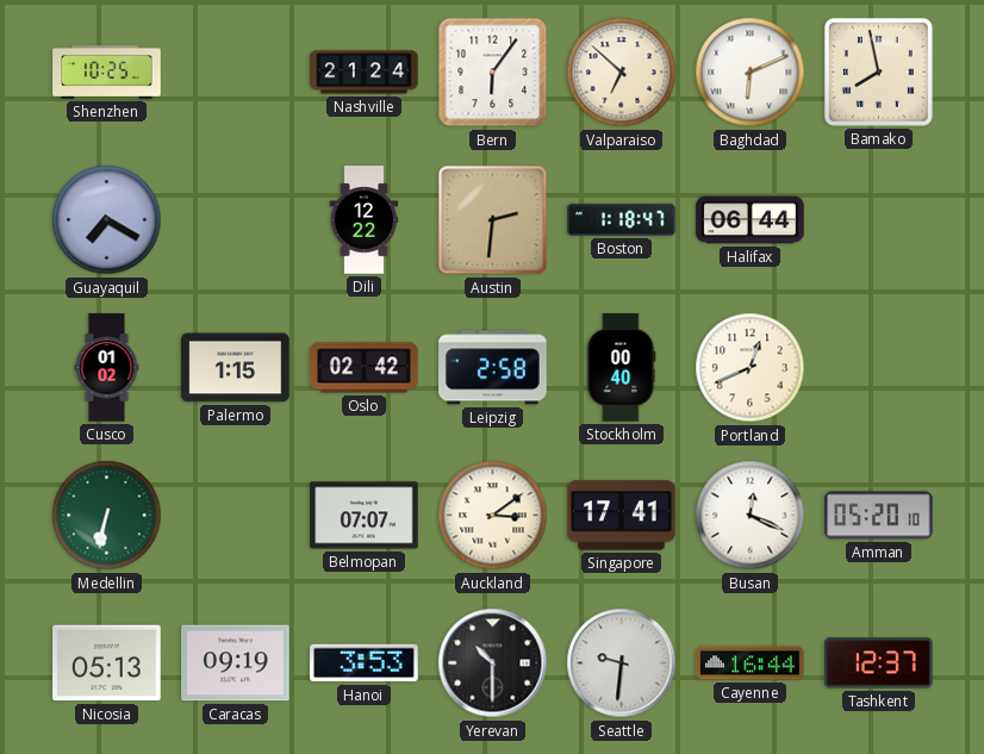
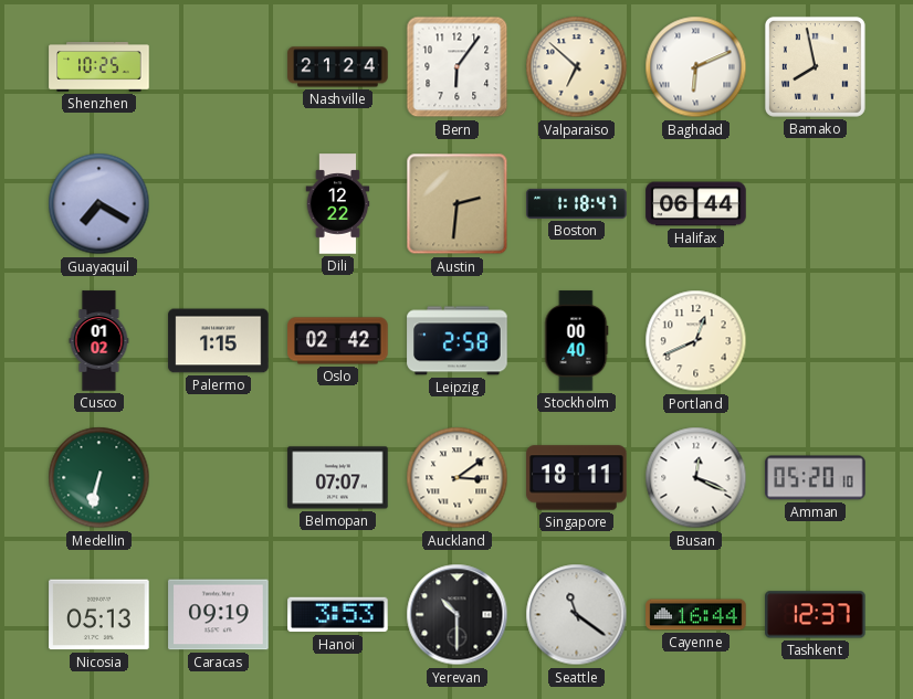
Singapore: 17:41 -> 18:11 (577, 478)
Seattle: 9:31 -> 11:21 (577, 615)
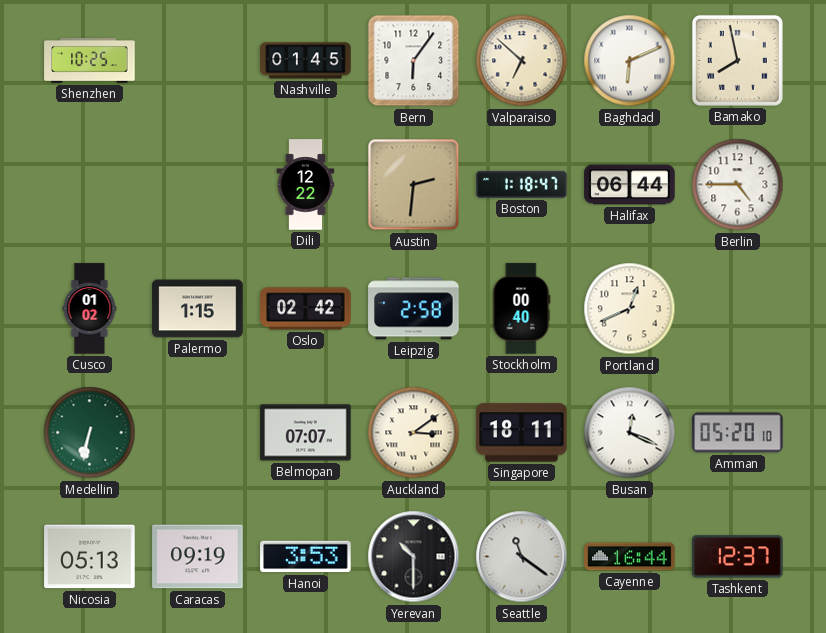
Nashville: 21:24 -> 01:45 (306, 61)
Guayaquil: 7:20 -> none (99, 204)
Berlin: none -> 4:45 (738, 185)
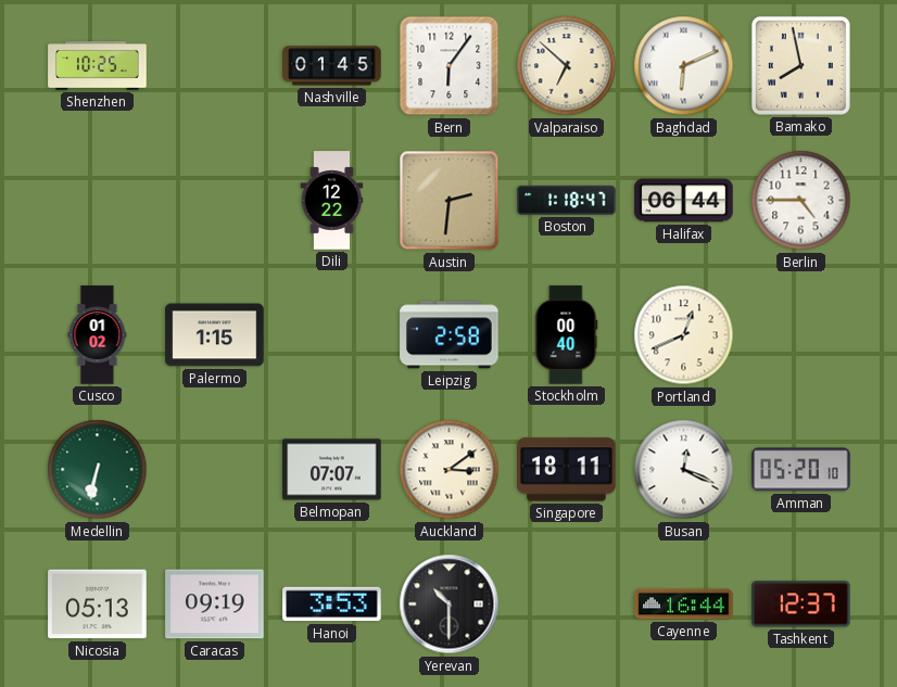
Oslo: 02:42 -> none (306, 309)
Seattle: 11:21 -> none (522, 557)
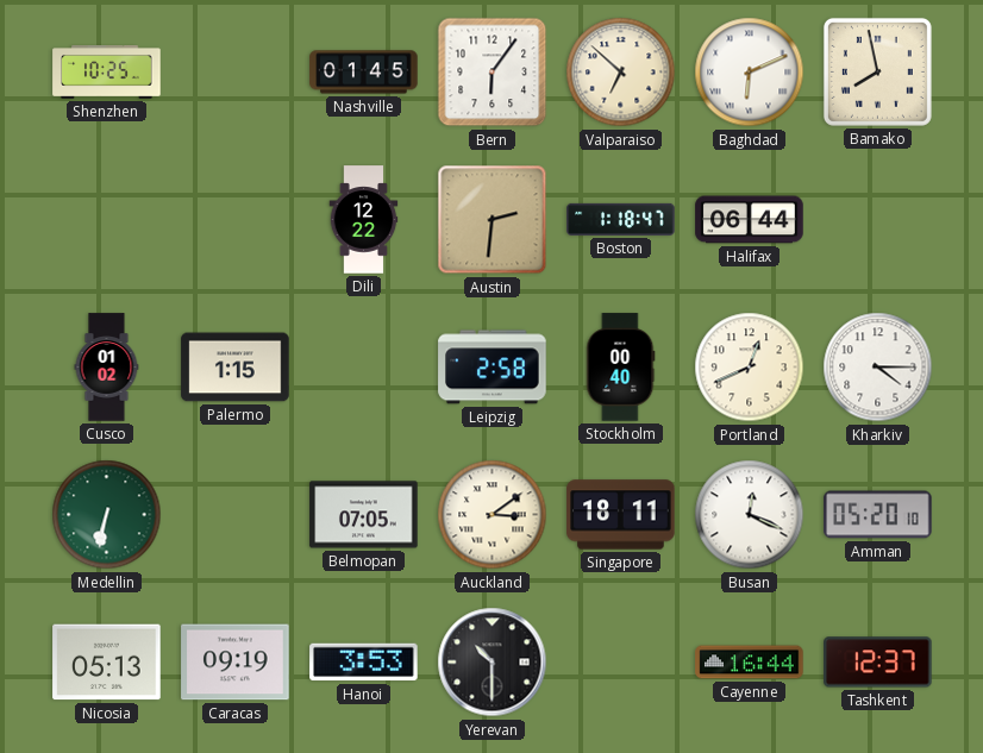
Berlin: 4:45 -> none (801, 201)
Kharkiv: none -> 4:15 (878, 368)
Belmopan: 07:07 -> 07:05 (364, 515)
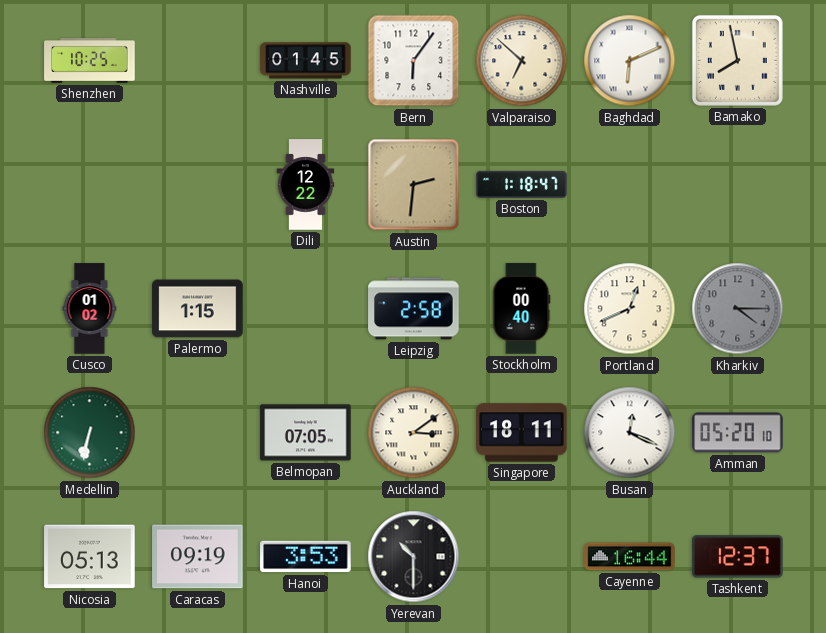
Halifax: 06:44 -> none (750, 220)
Kharkiv dial: white -> grey (738, 309)
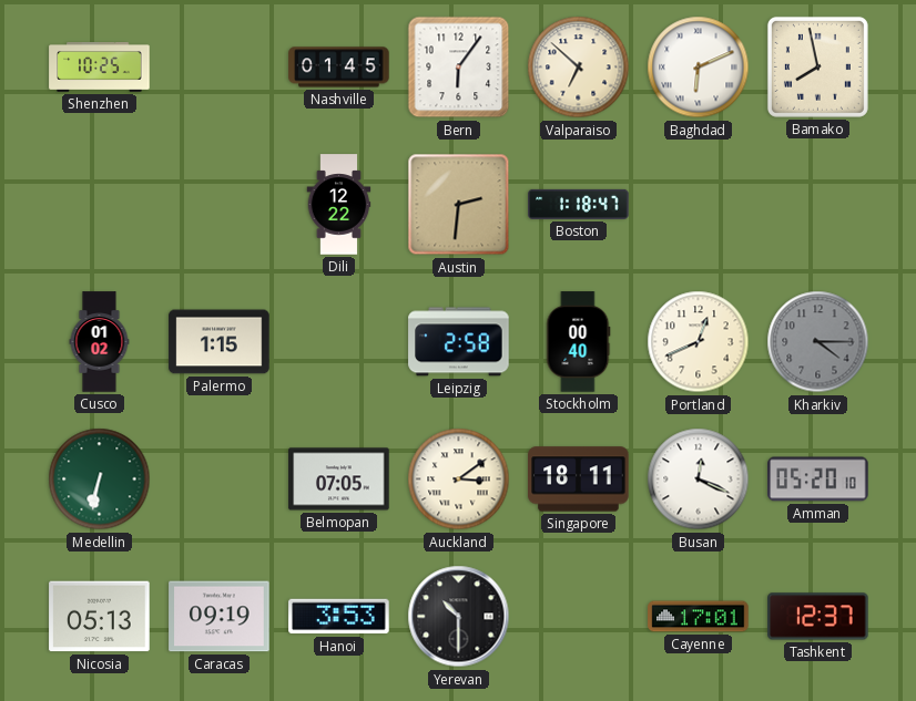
Cayenne: 16:44 -> 17:01 (699, 617)
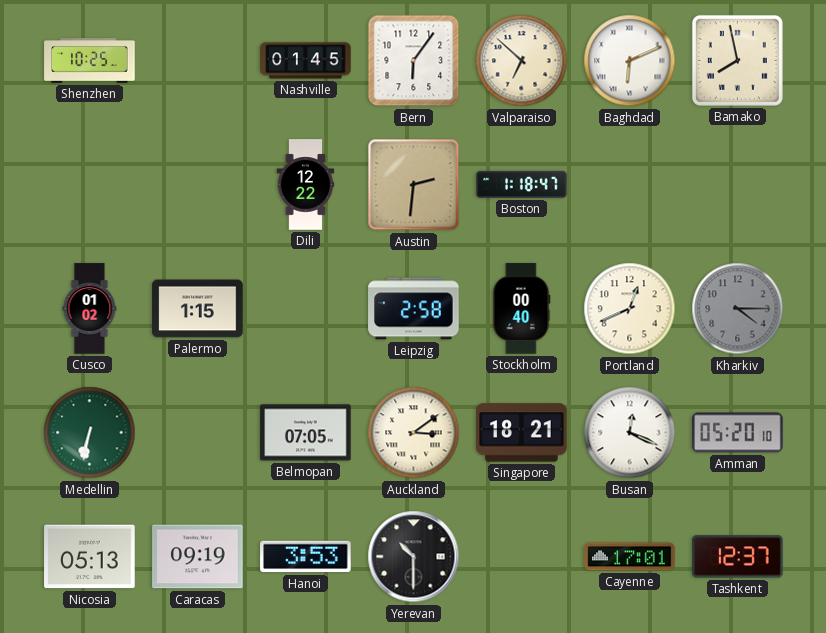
Singapore: 18:11 -> 18:21 (522, 433)
